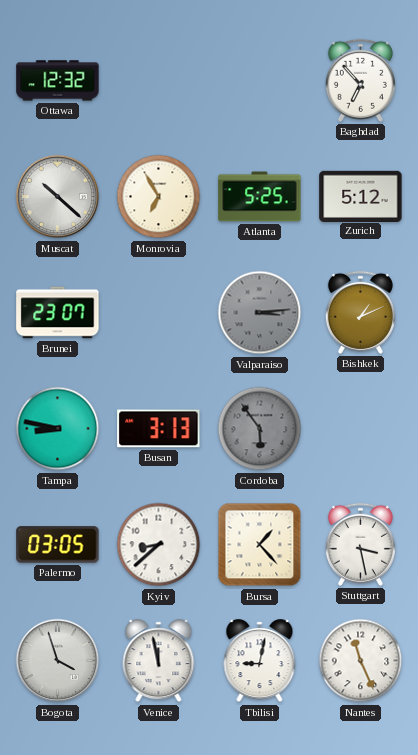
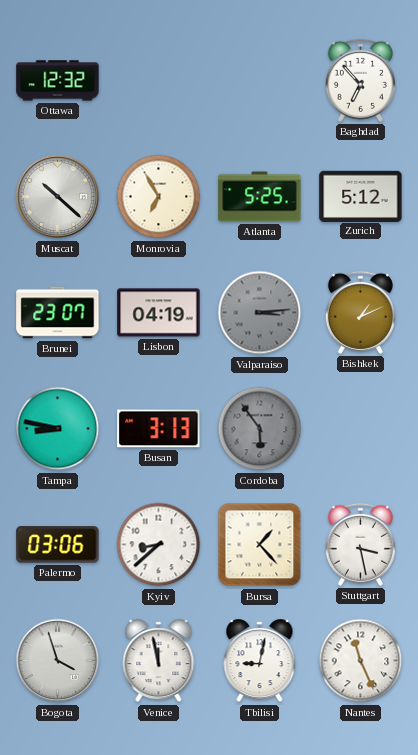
Lisbon: none -> 04:19 (159, 313)
Palermo: 03:05 -> 03:06 (58, 545)
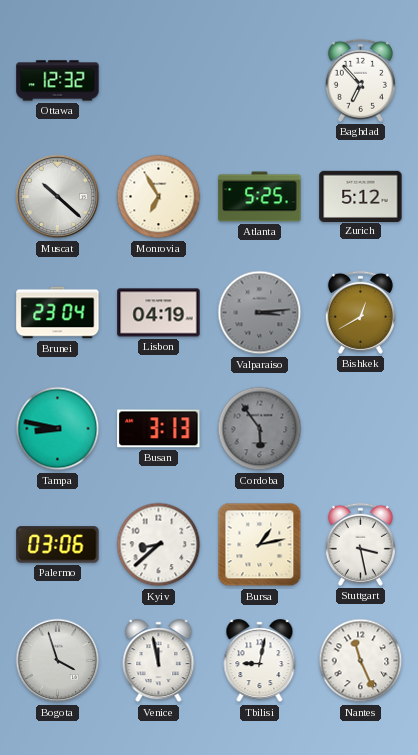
Brunei: 23:07 -> 23:04 (58, 313)
Bishkek: 1:11 -> 12:40 (360, 312)
Bursa: 1:23 -> 1:13 (260, 545)
